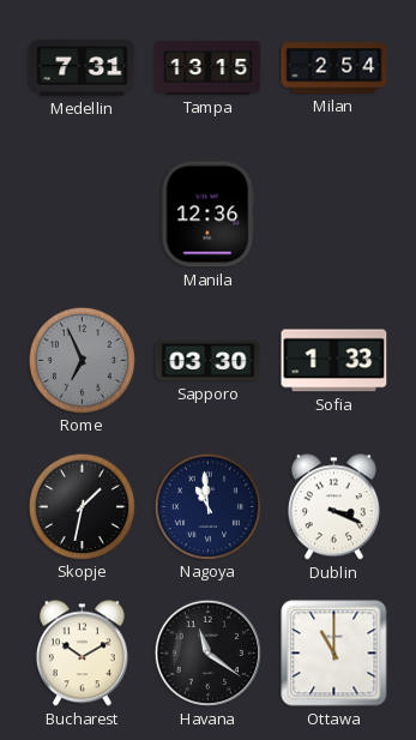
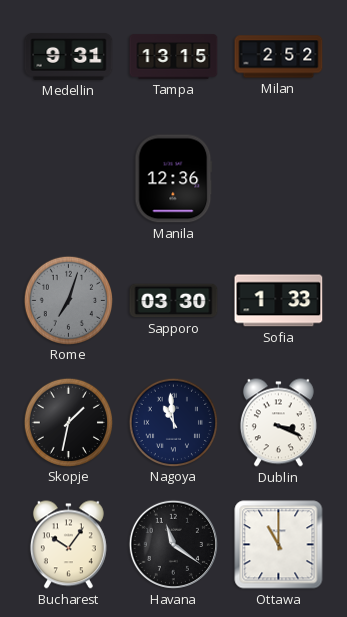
Medellin: 7:31 -> 9:31 (69, 56)
Milan: 2:54 -> 2:52 (279, 57)
Rome: 6:56 -> 7:03 (68, 300)
Bucharest: 10:10 -> 10:06 (68, 545)
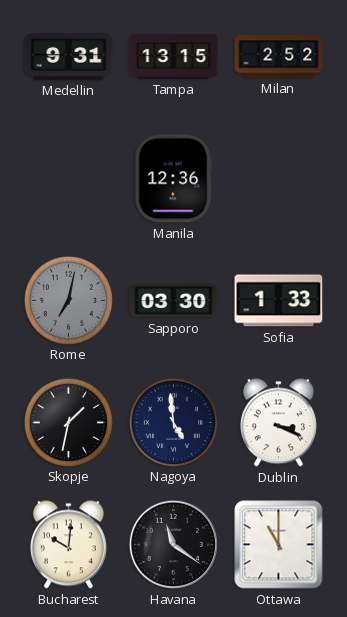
Rome: 7:03 -> 7:02 (68, 300)
Nagoya: 10:59 -> 4:59 (173, 422)
Bucharest: 10:06 -> 10:01 (68, 545)
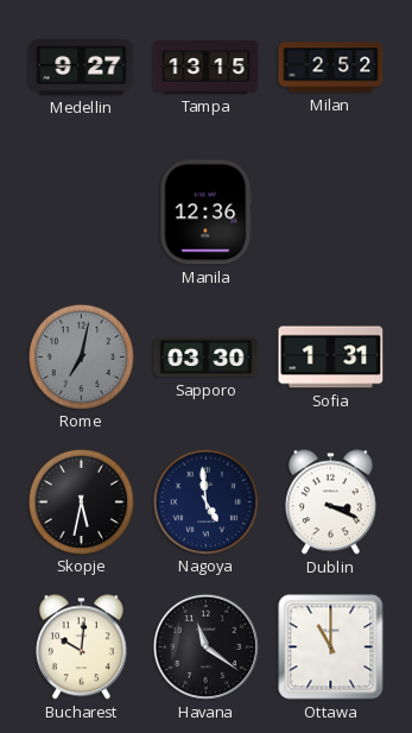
Medellin: 9:31 -> 9:27 (82, 67)
Sofia: 1:33 -> 1:31 (331, 358)
Skopje: 1:32 -> 5:32 (81, 501)
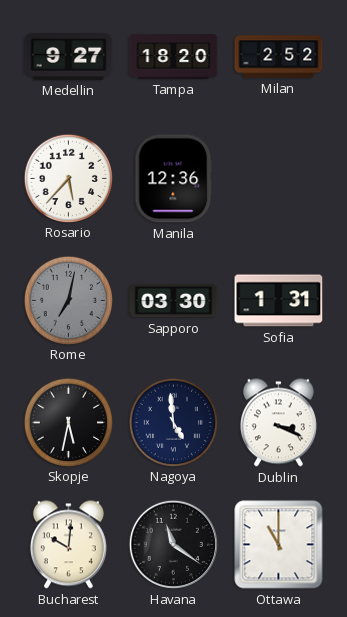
Tampa: 13:15 -> 18:20 (174, 57)
Rosario: none -> 5:37 (68, 178)
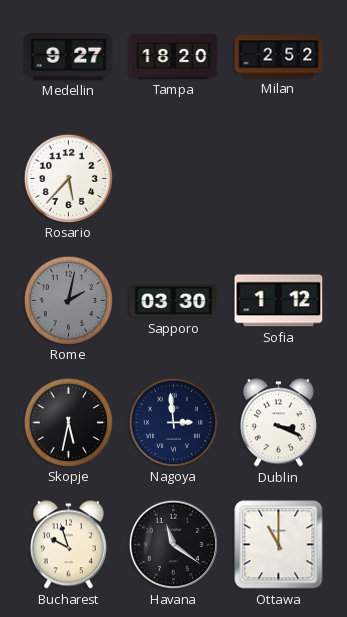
Manila: 12:36 -> none (174, 179)
Rome: 7:02 -> 2:02 (68, 300)
Sofia: 1:31 -> 1:12 (279, 301)
Nagoya: 4:59 -> 2:59 (173, 422)
Bucharest: 10:01 -> 9:57 (68, 545)
